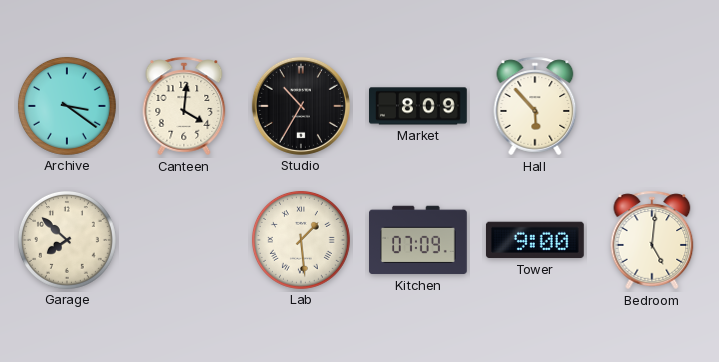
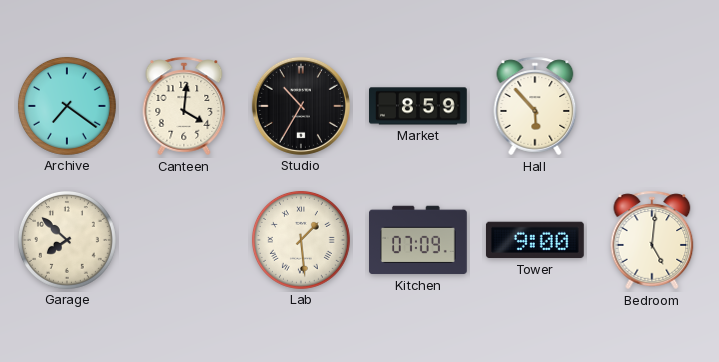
Archive: 3:21 -> 7:21 (67, 106)
Market: 8:09 -> 8:59 (419, 106)
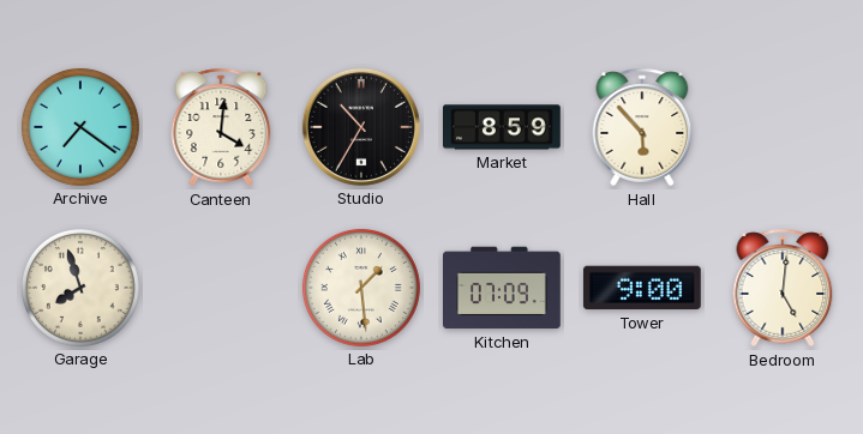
Garage: 7:52 -> 7:57 (80, 288)
